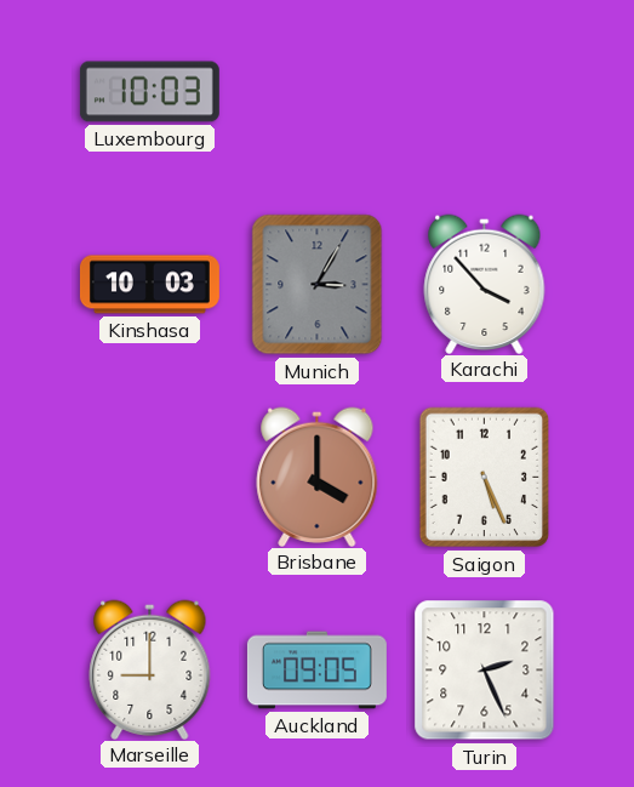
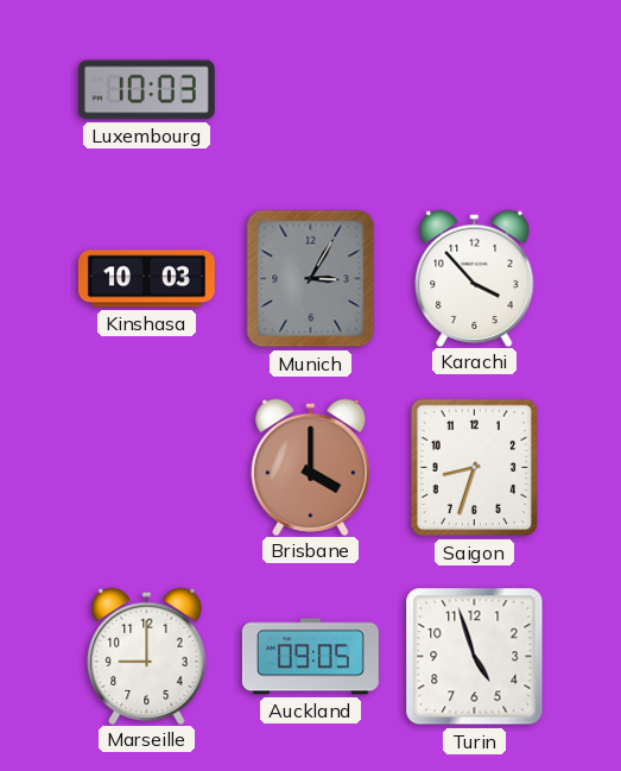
Saigon: 5:26 -> 8:33 (475, 468)
Turin: 2:26 -> 4:57 (475, 657)
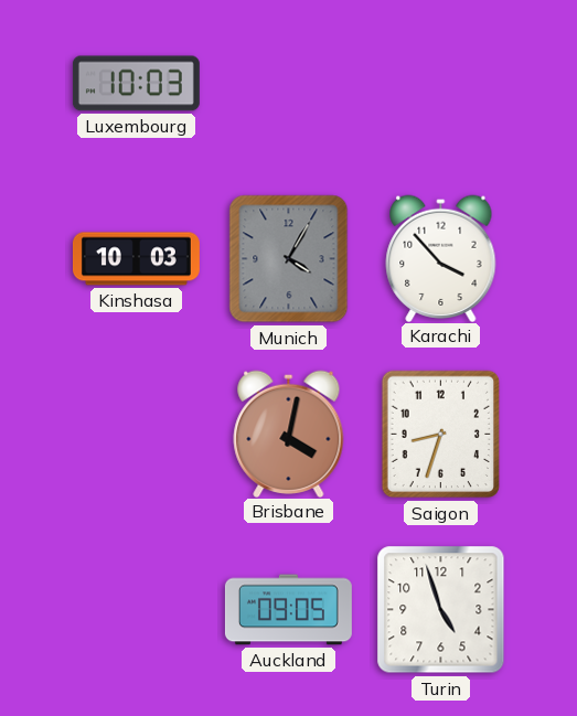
Munich: 3:05 -> 4:05 (289, 259)
Brisbane: 4:00 -> 4:02 (289, 434)
Marseille: 9:00 -> none (147, 656)
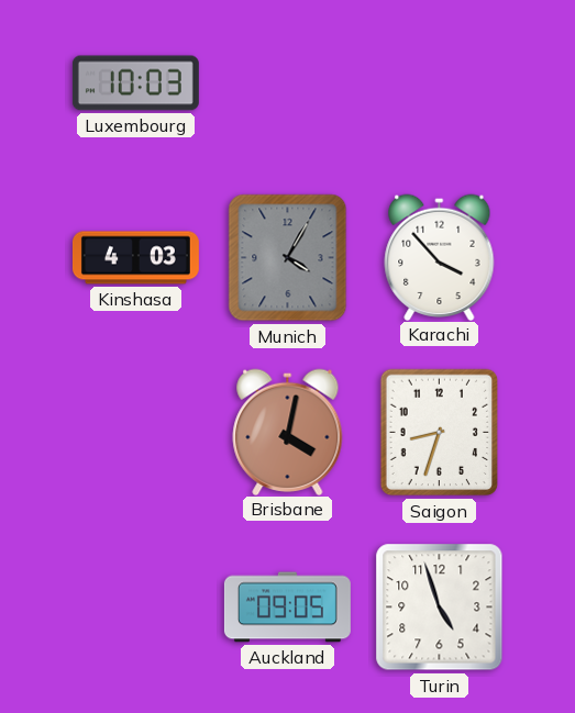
Kinshasa: 10:03 -> 4:03 (135, 258)
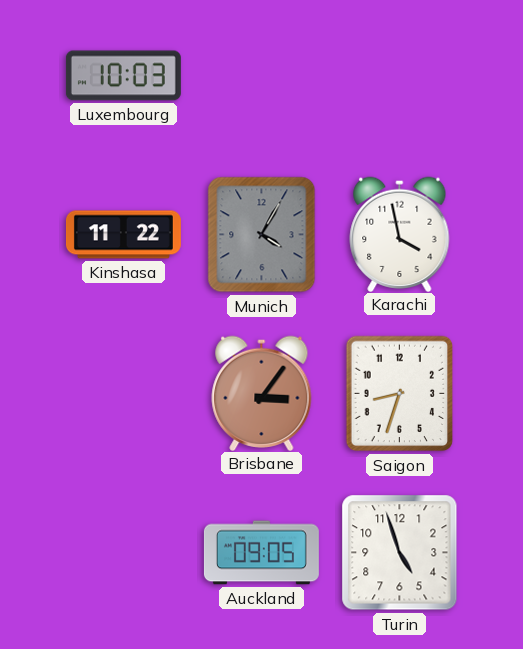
Kinshasa: 4:03 -> 11:22 (123, 235)
Karachi: 3:53 -> 3:58 (400, 234)
Brisbane: 4:02 -> 3:06 (262, 393)
